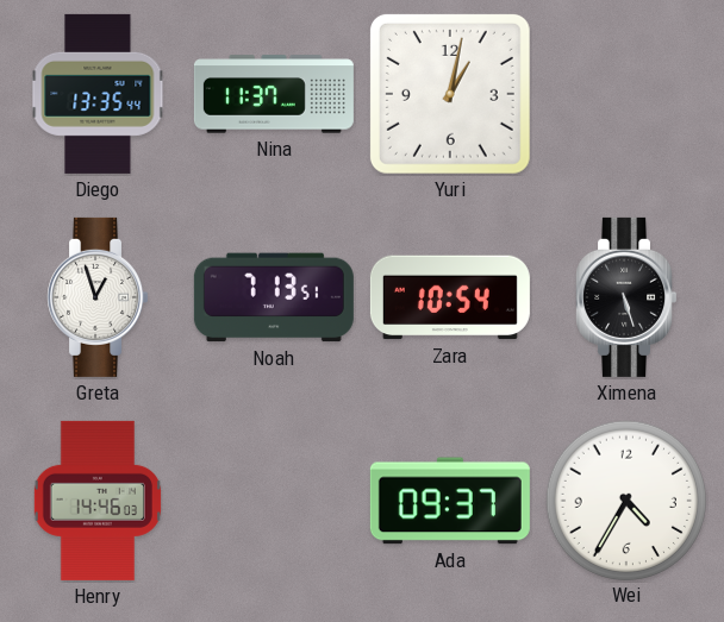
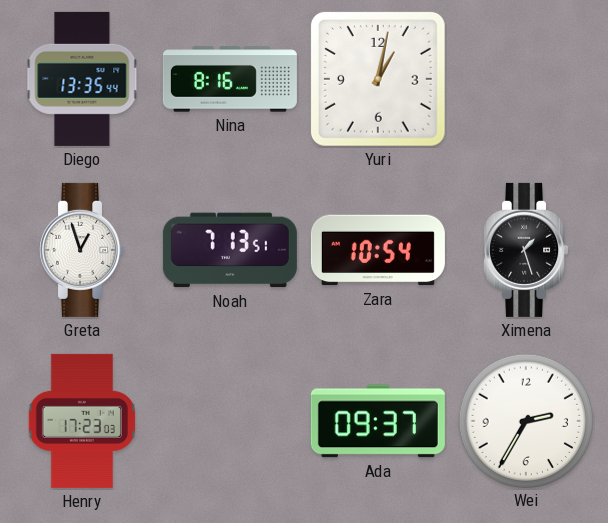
Nina: 11:37 -> 8:16 (230, 79)
Ximena: 5:27 -> 1:27 (526, 250)
Henry: 14:46 -> 17:23 (82, 421)
Wei: 4:35 -> 2:35 (525, 420)
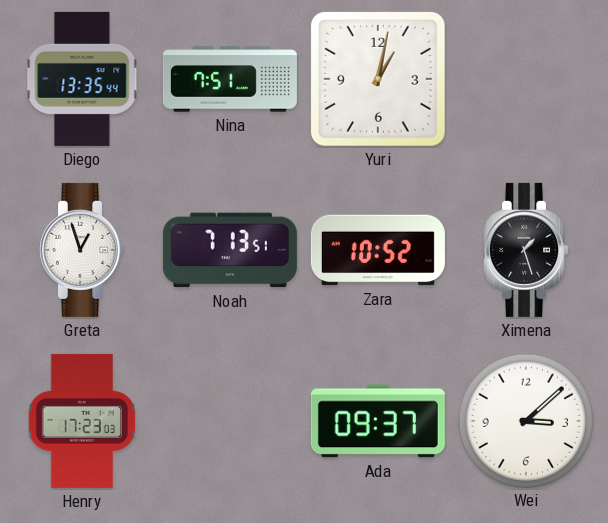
Nina: 8:16 -> 7:51 (230, 79)
Zara: 10:54 -> 10:52 (378, 250)
Wei: 2:35 -> 3:08 (525, 420)
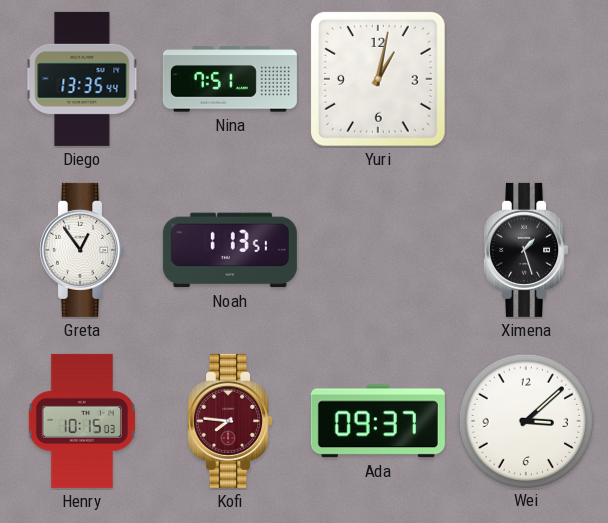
Greta: 12:57 -> 12:54 (82, 250)
Noah: 7:13 -> 1:13 (230, 250)
Zara: 10:52 -> none (378, 250)
Henry: 17:23 -> 10:15 (82, 421)
Kofi: none -> 7:46 (230, 421)
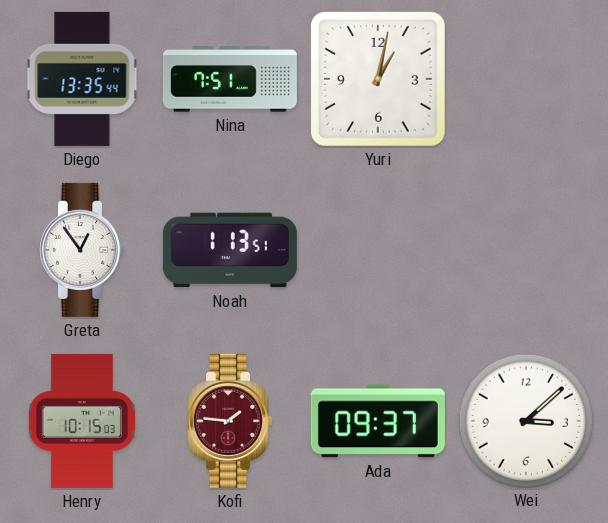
Ximena: 1:27 -> none (526, 250)
Kofi: 7:46 -> 1:46 (230, 421)
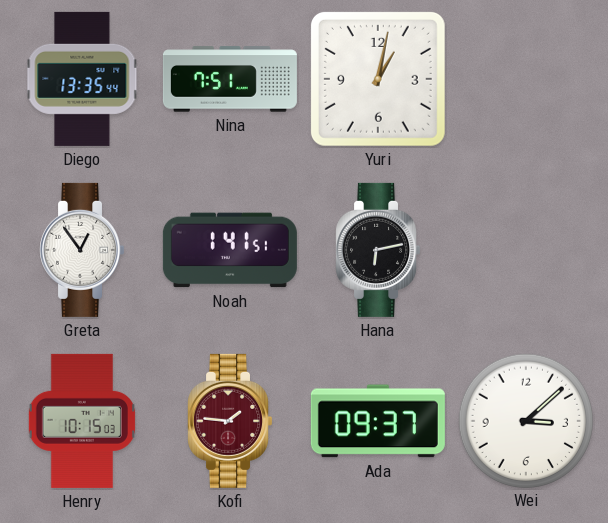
Noah: 1:13 -> 1:41 (230, 250)
Hana: none -> 6:13 (378, 250)
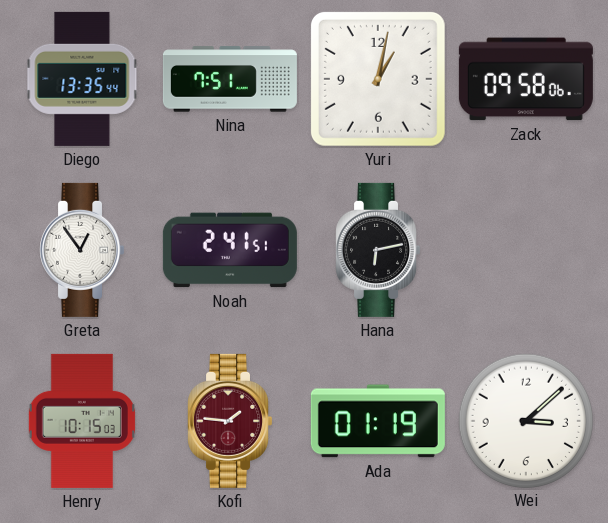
Zack: none -> 09:58 (526, 79)
Noah: 1:41 -> 2:41 (230, 250)
Ada: 09:37 -> 01:19 (378, 421)
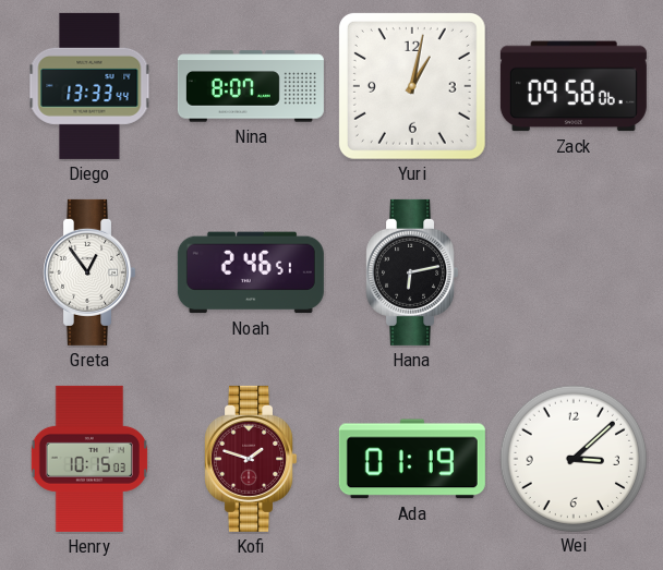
Diego: 13:35 -> 13:33 (89, 86)
Nina: 7:51 -> 8:07 (251, 86)
Noah: 2:41 -> 2:46 (251, 272)
Kofi: 1:46 -> 1:48 (251, 459)
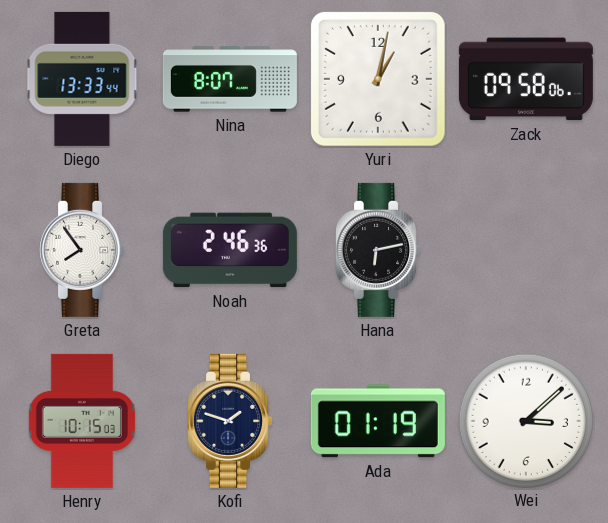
Greta: 12:54 -> 7:54 (82, 250)
Noah: 2:46:51 -> 2:46:36 (230, 250)
Kofi dial: burgundy -> navy (230, 421)
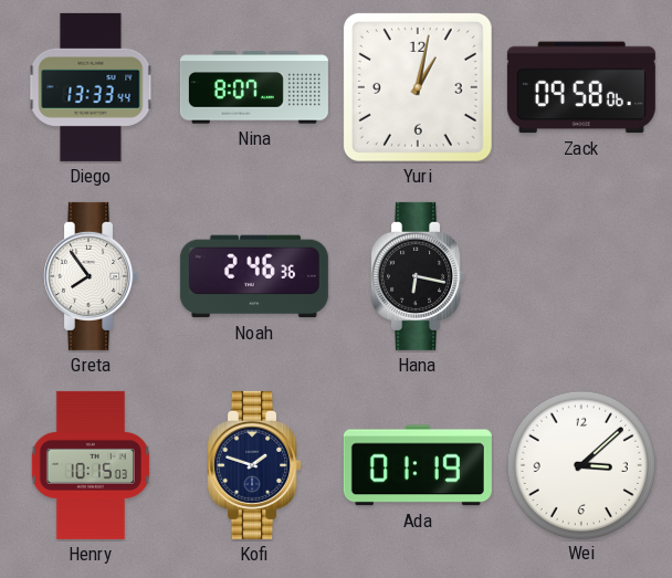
Hana: 6:13 -> 6:17 (418, 276)
